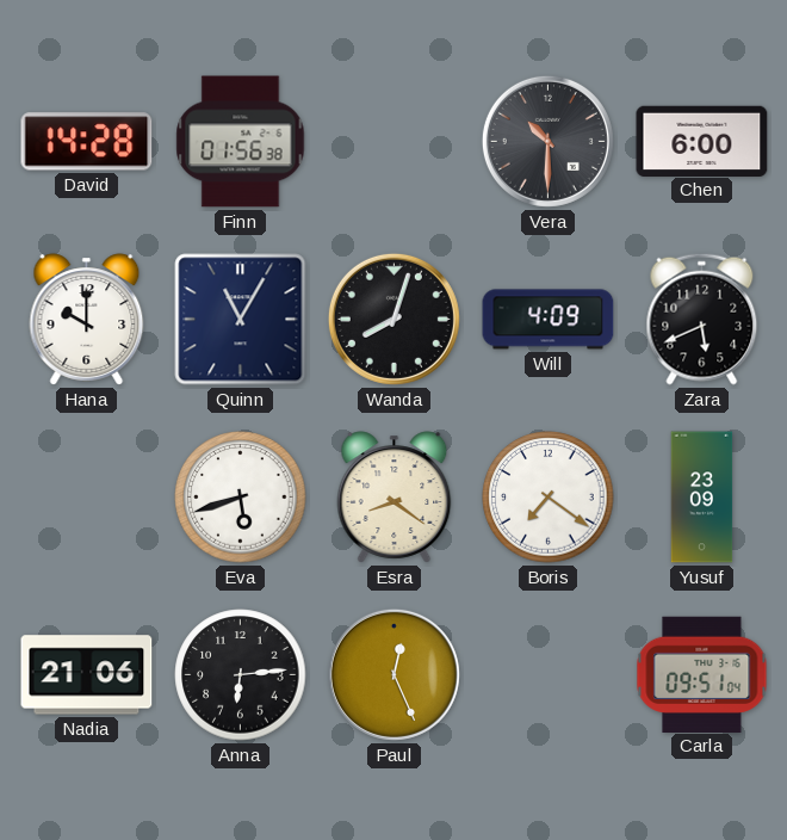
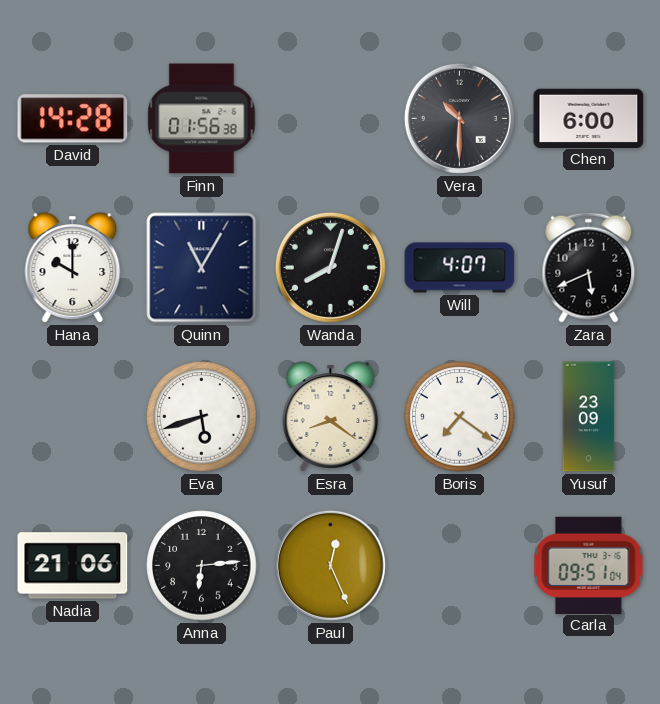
Will: 4:09 -> 4:07 (460, 268)
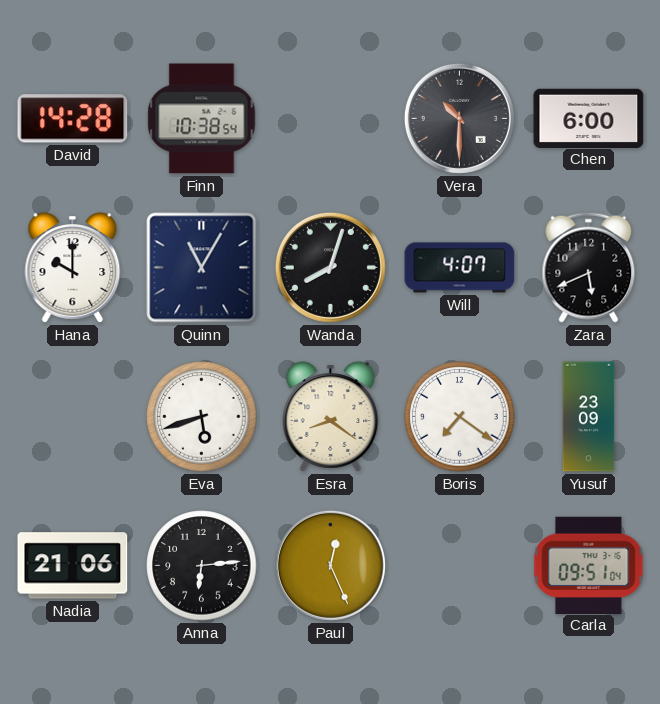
Finn: 01:56 -> 10:38 (202, 119)
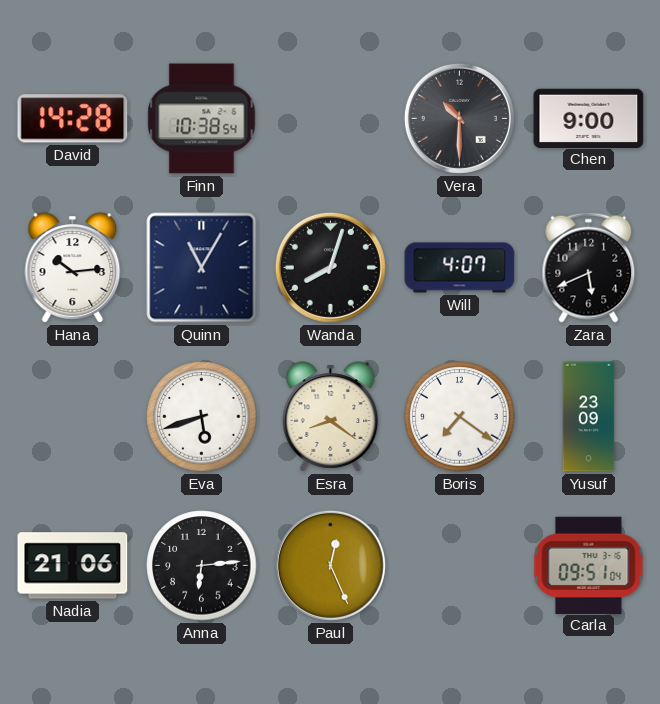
Chen: 6:00 -> 9:00 (589, 118)
Hana: 10:00 -> 10:14 (73, 268)
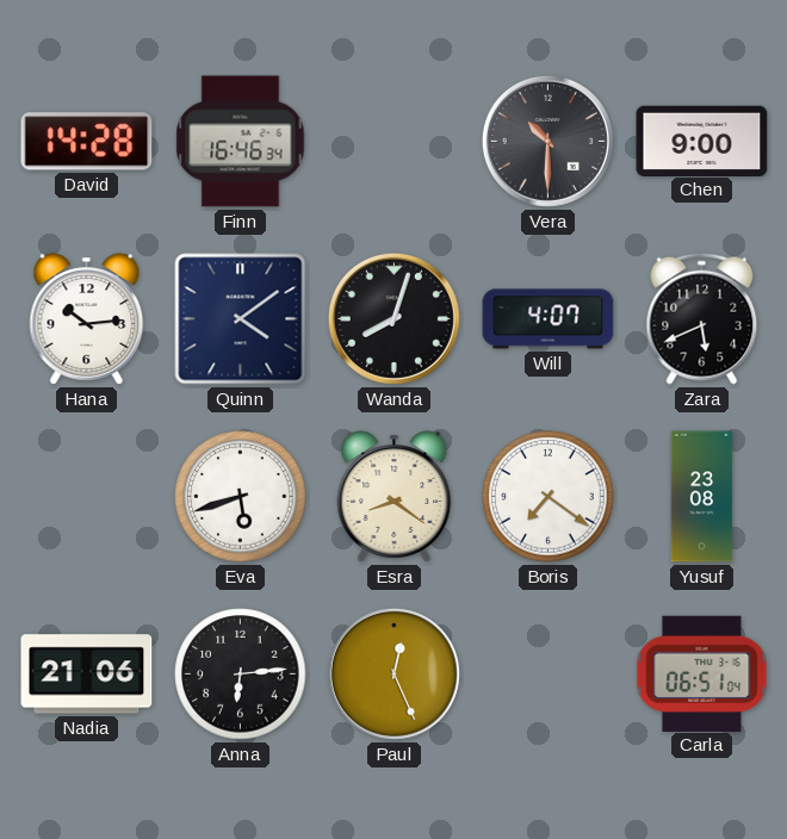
Finn: 10:38 -> 16:46 (241, 142)
Quinn: 11:05 -> 4:09 (241, 319)
Yusuf: 23:09 -> 23:08 (702, 497)
Carla: 09:51 -> 06:51 (702, 673)
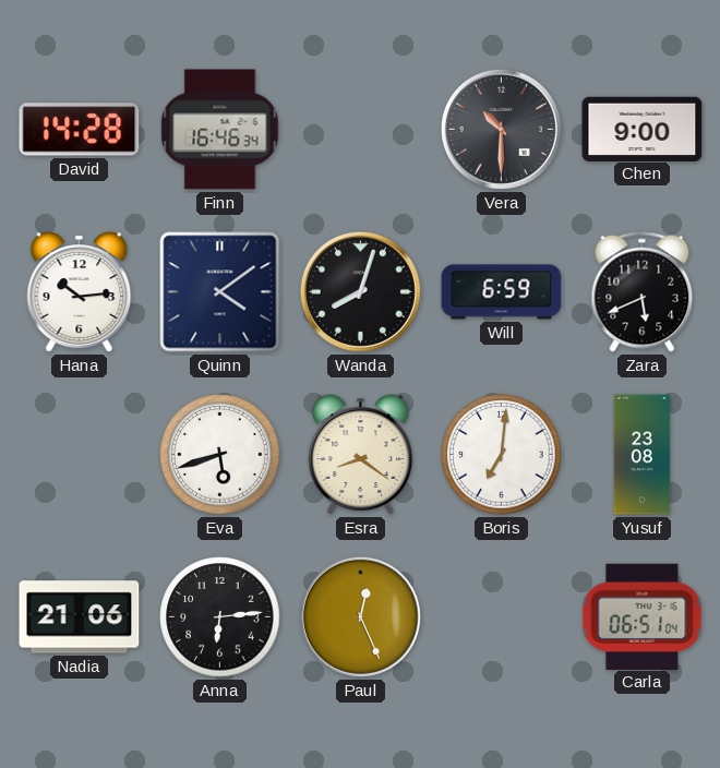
Will: 4:07 -> 6:59 (502, 292)
Boris: 7:21 -> 7:01 (502, 455)
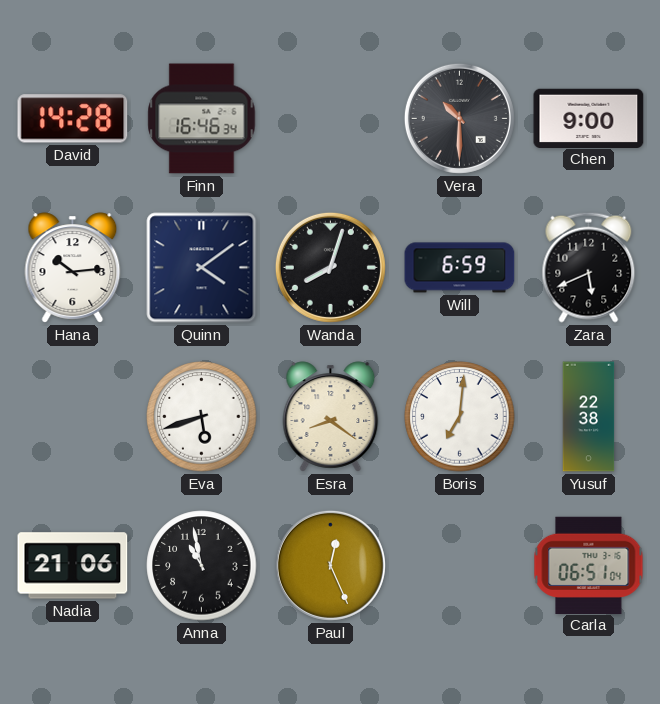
Yusuf: 23:08 -> 22:38 (589, 417)
Anna: 6:14 -> 10:58 (202, 566)
